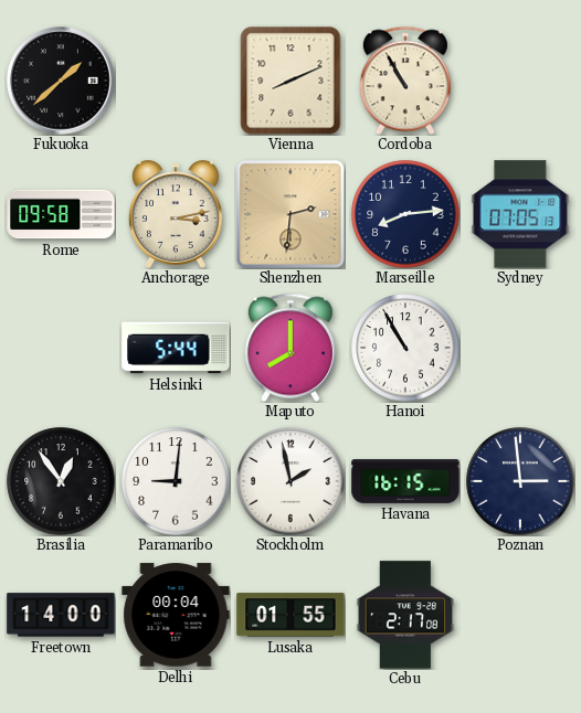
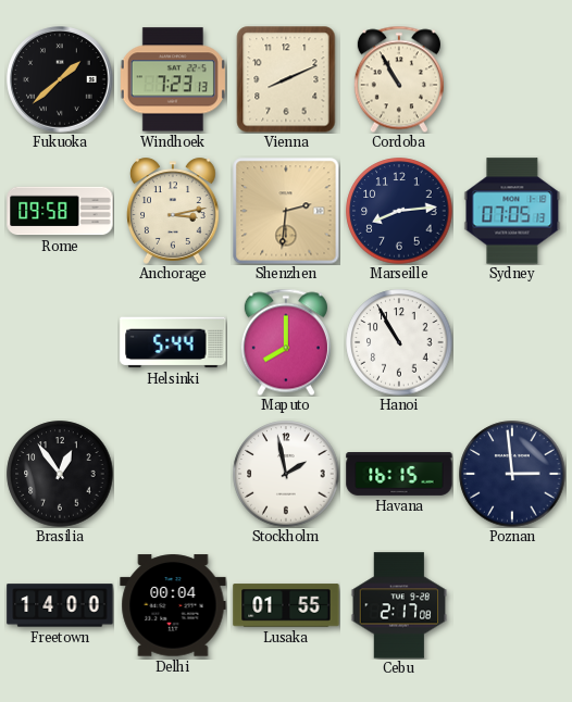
Windhoek: none -> 7:23 (173, 79)
Paramaribo: 9:01 -> none (176, 481)
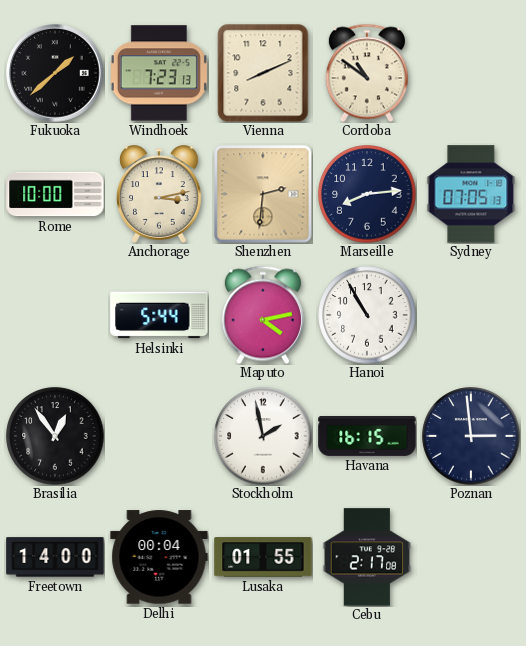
Cordoba: 10:55 -> 10:51 (367, 73)
Rome: 09:58 -> 10:00 (55, 194)
Maputo: 8:00 -> 4:13 (263, 315)
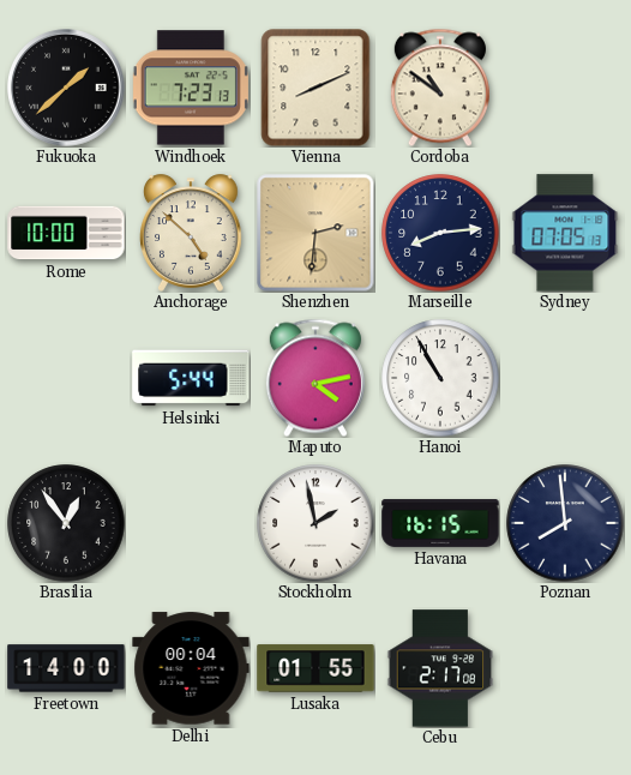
Anchorage: 3:13 -> 4:52 (192, 233)
Poznan: 2:59 -> 7:59 (565, 523)
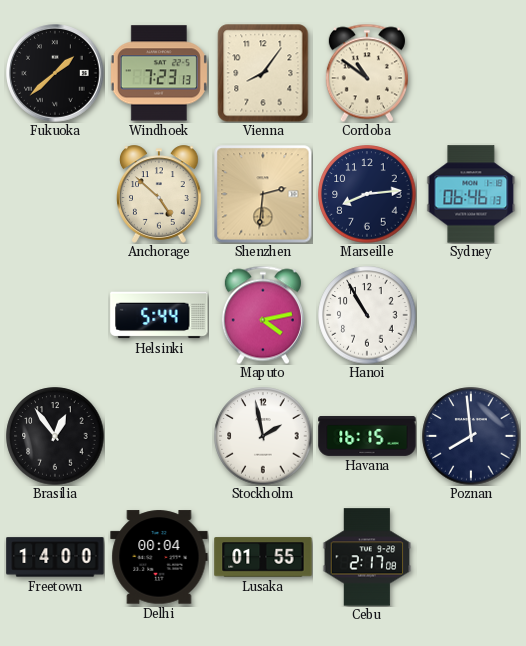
Vienna: 8:11 -> 8:06 (263, 73)
Rome: 10:00 -> none (66, 233)
Sydney: 07:05 -> 06:46 (471, 194)
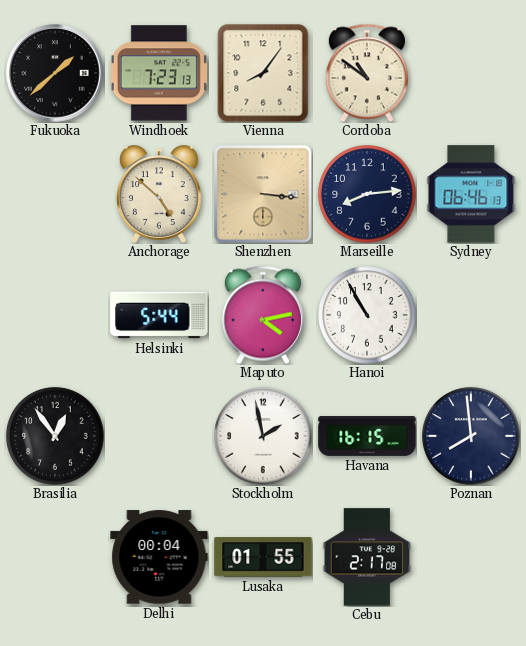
Shenzhen: 2:31 -> 3:16 (263, 194)
Freetown: 14:00 -> none (55, 557)
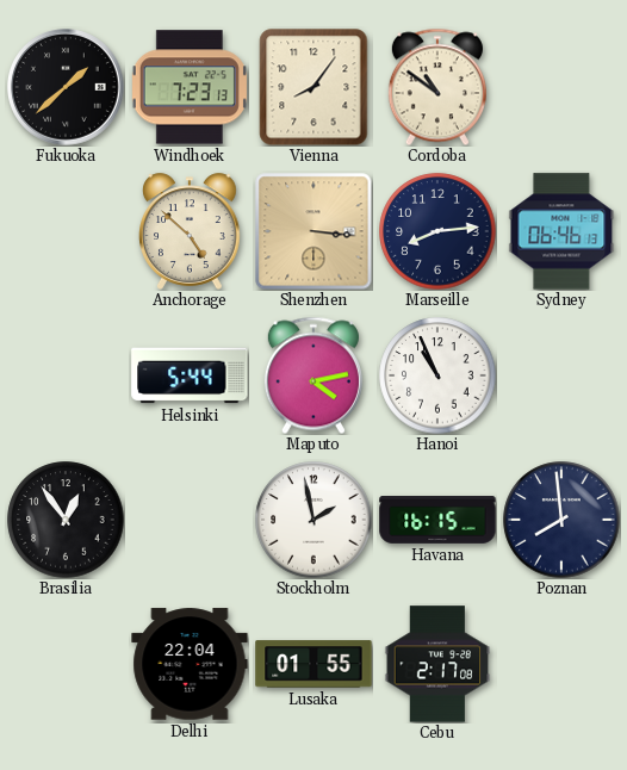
Hanoi: 10:55 -> 10:56 (437, 375)
Delhi: 00:04 -> 22:04 (190, 664)
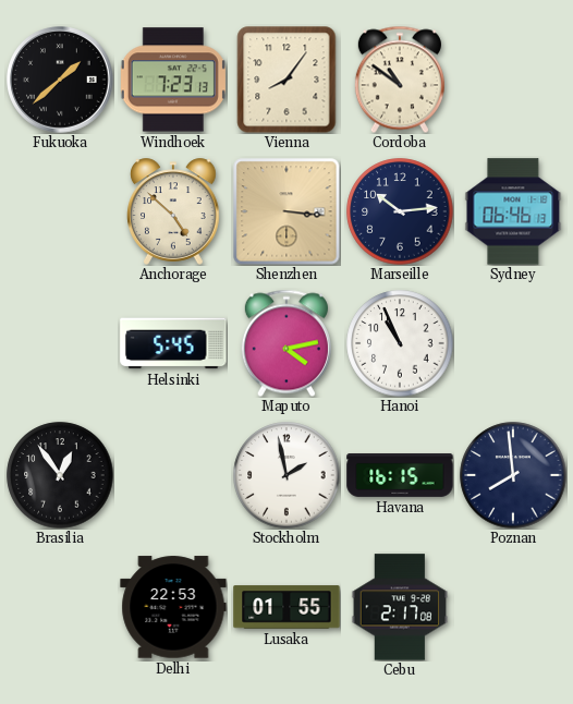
Marseille: 8:14 -> 10:14 (400, 211)
Helsinki: 5:44 -> 5:45 (173, 343)
Delhi: 22:04 -> 22:53 (173, 607)
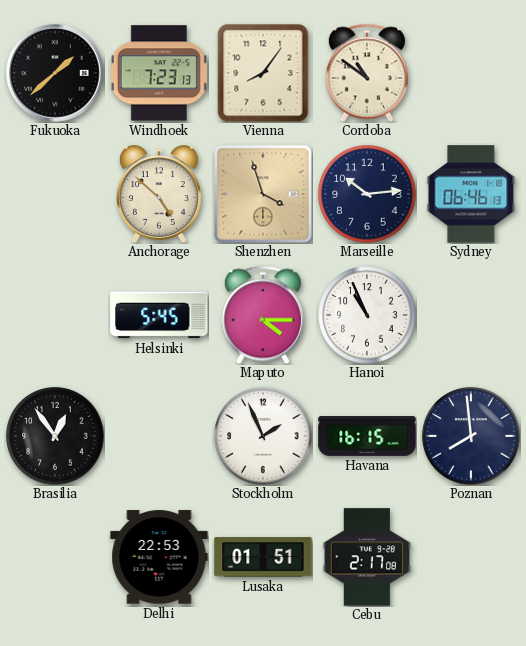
Shenzhen: 3:16 -> 3:57 (263, 194)
Maputo: 4:13 -> 4:15 (263, 315)
Stockholm: 1:58 -> 1:56 (263, 436)
Lusaka: 01:55 -> 01:51 (263, 557)
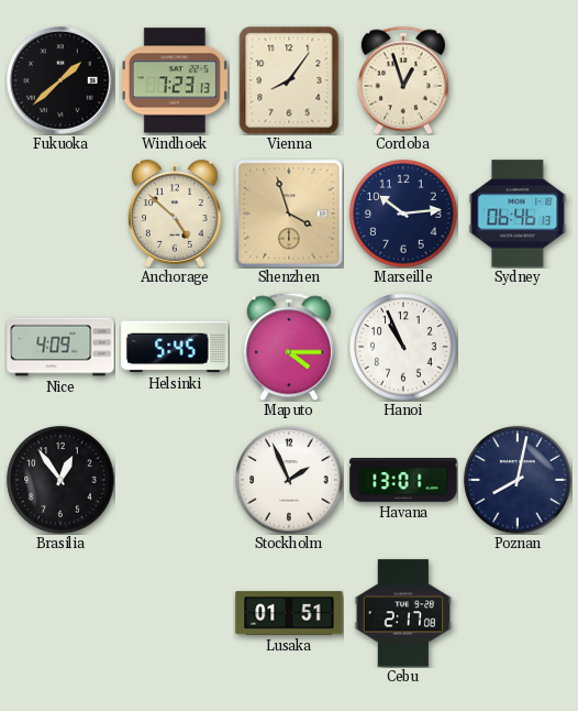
Cordoba: 10:51 -> 12:57 (403, 80)
Nice: none -> 4:09 (60, 347)
Havana: 16:15 -> 13:01 (403, 481)
Poznan: 7:59 -> 8:02 (518, 480)
Delhi: 22:53 -> none (159, 557)
